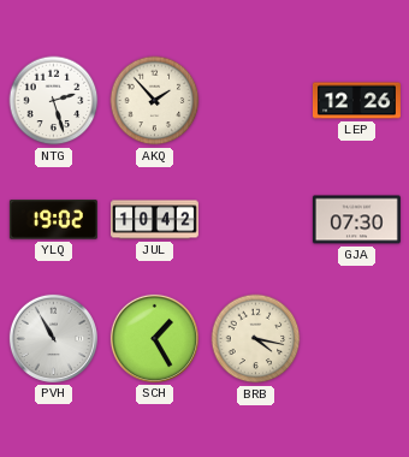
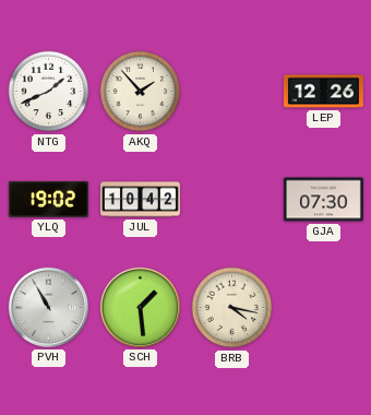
NTG: 2:27 -> 1:41 (49, 92)
SCH: 1:25 -> 1:29 (140, 307)
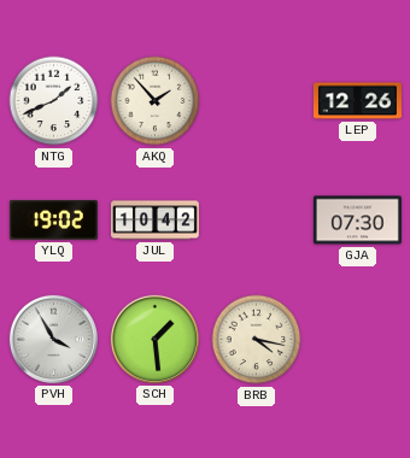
PVH: 10:55 -> 3:55 (53, 339)
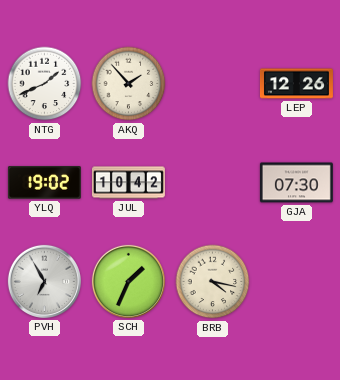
PVH: 3:55 -> 6:55 (44, 281)
SCH: 1:29 -> 1:34 (128, 281)
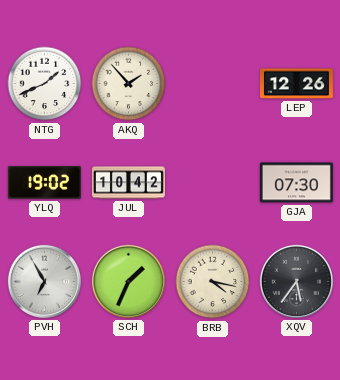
XQV: none -> 5:36 (296, 281)
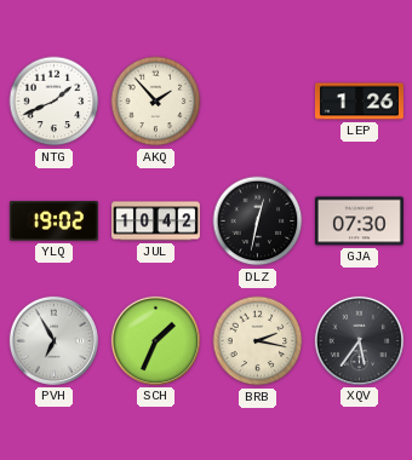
LEP: 12:26 -> 1:26 (359, 102)
DLZ: none -> 12:32 (258, 222)
BRB: 4:17 -> 2:17 (258, 341)
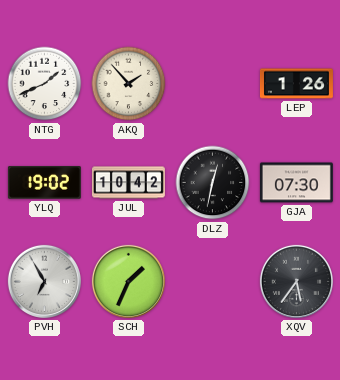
BRB: 2:17 -> none (258, 341)
